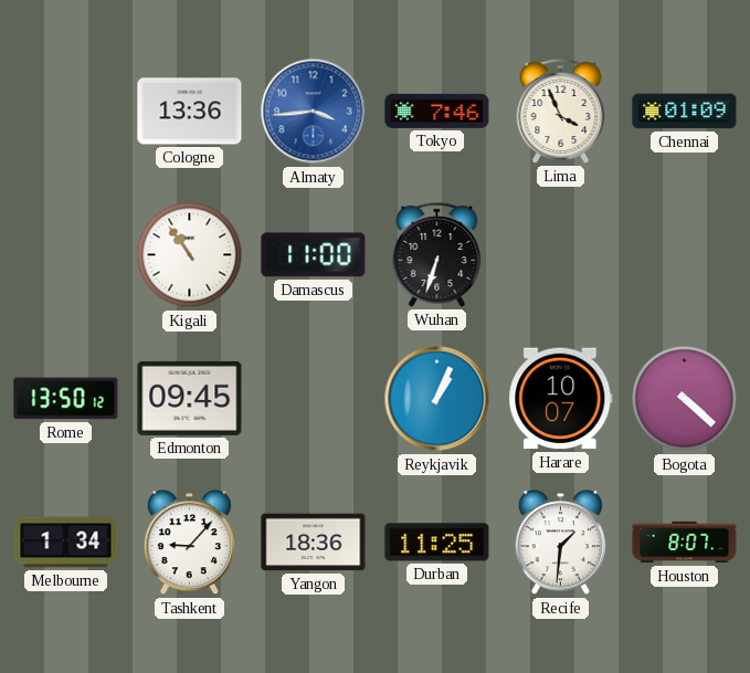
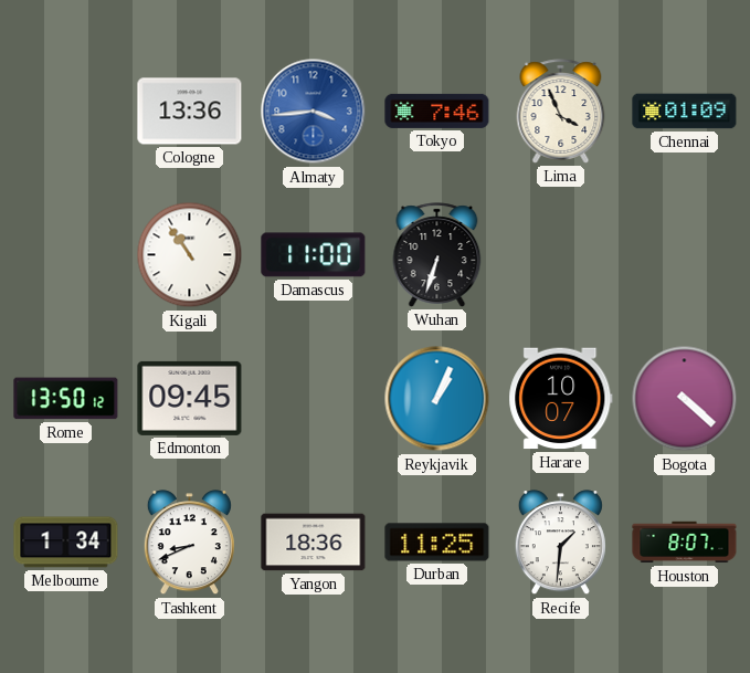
Tashkent: 9:07 -> 8:41 (189, 543)
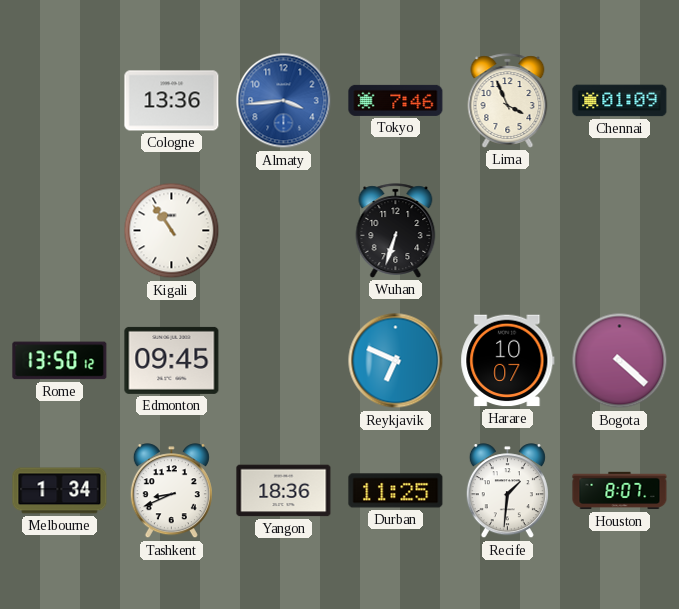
Damascus: 11:00 -> none (314, 255)
Reykjavik: 1:04 -> 6:49 (396, 361)
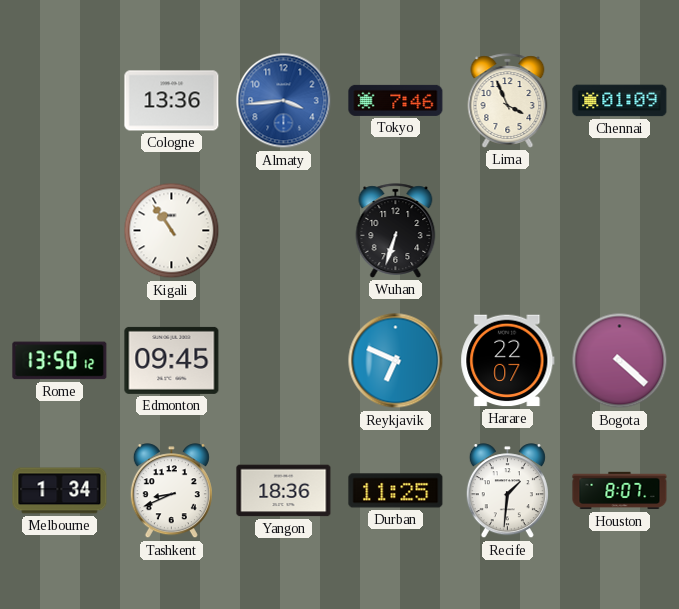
Harare: 10:07 -> 22:07 (508, 361)
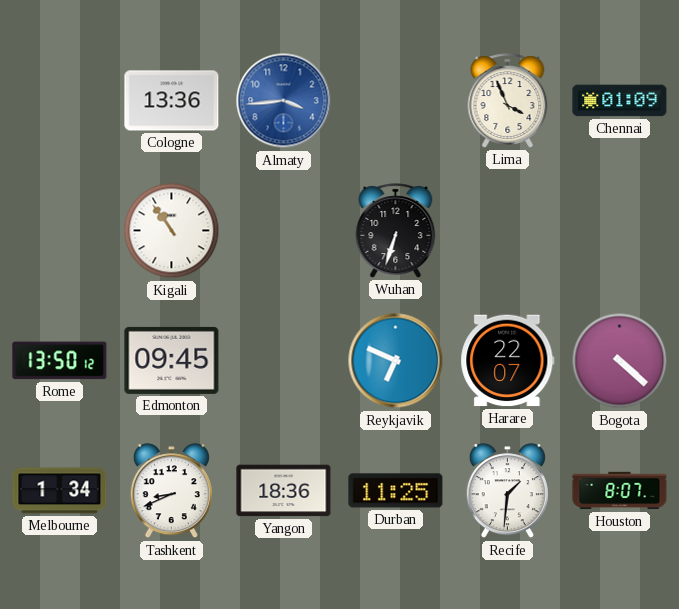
Tokyo: 7:46 -> none (396, 100)
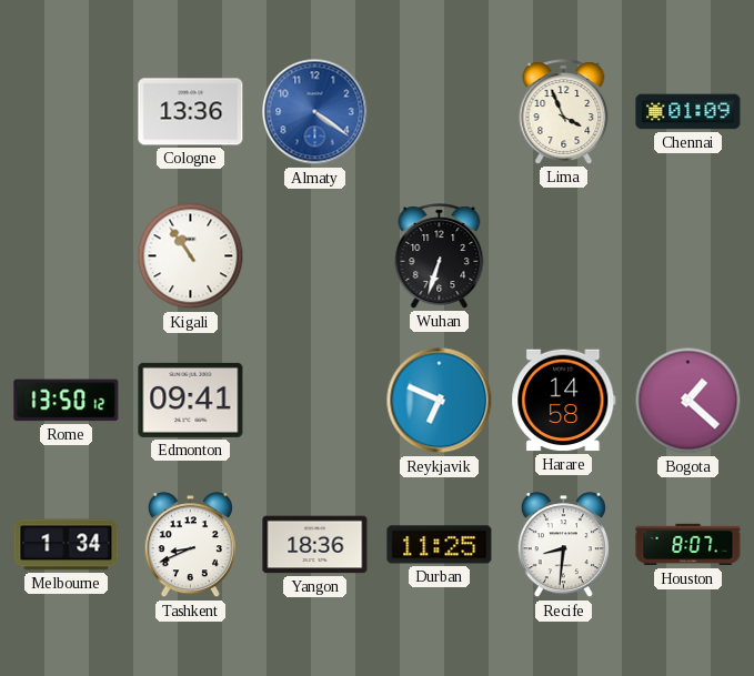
Almaty: 3:44 -> 4:21 (315, 112)
Edmonton: 09:45 -> 09:41 (191, 400)
Harare: 22:07 -> 14:58 (564, 401)
Bogota: 4:22 -> 1:22 (688, 401)
Recife: 1:31 -> 8:31 (563, 545)
